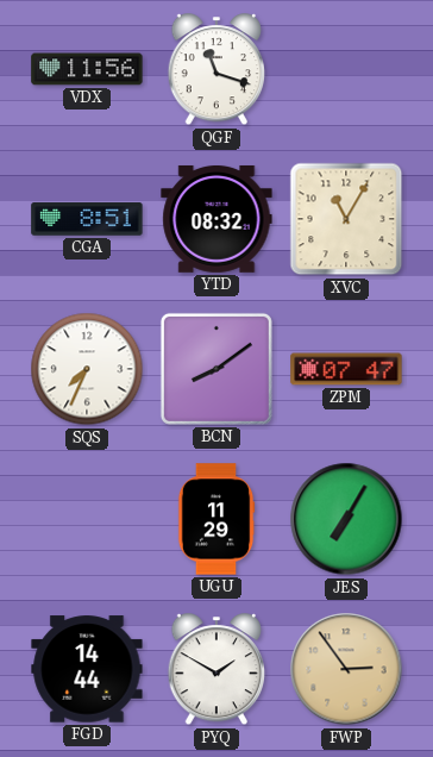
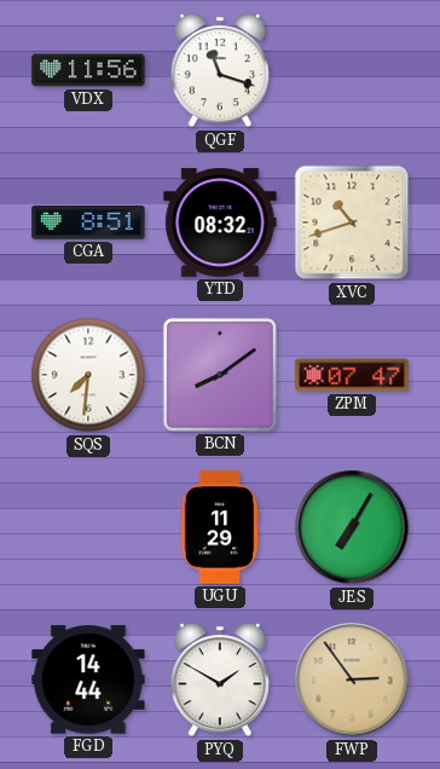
XVC: 11:05 -> 10:42 (352, 222)
SQS: 7:34 -> 7:31 (88, 375)
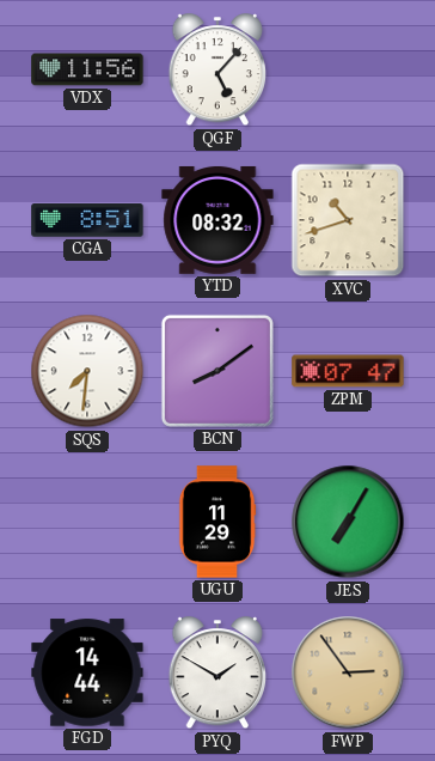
QGF: 11:18 -> 5:07 (217, 71)
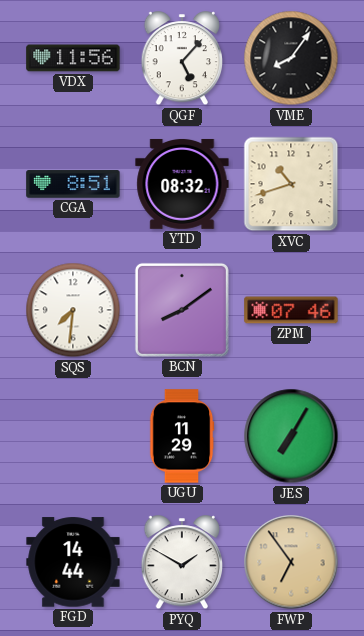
VME: none -> 8:06 (291, 58)
ZPM: 07:47 -> 07:46 (291, 310)
FWP: 2:54 -> 6:54 (291, 562)
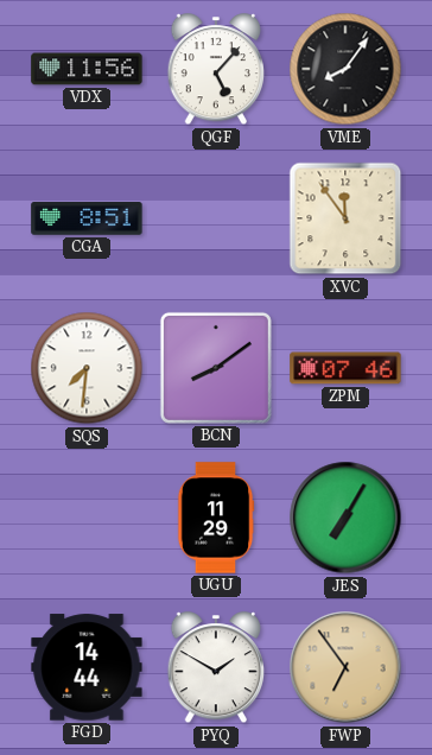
YTD: 08:32 -> none (182, 184)
XVC: 10:42 -> 11:54 (345, 218)
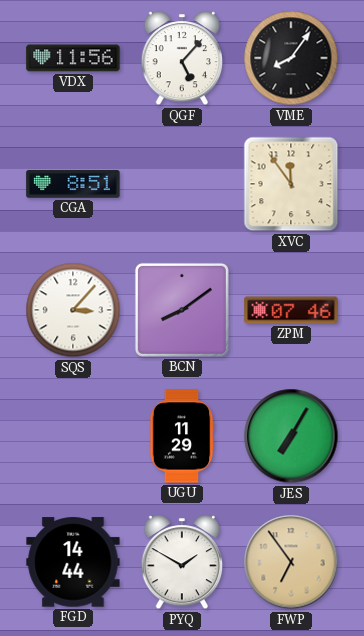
SQS: 7:31 -> 3:07 (73, 310)
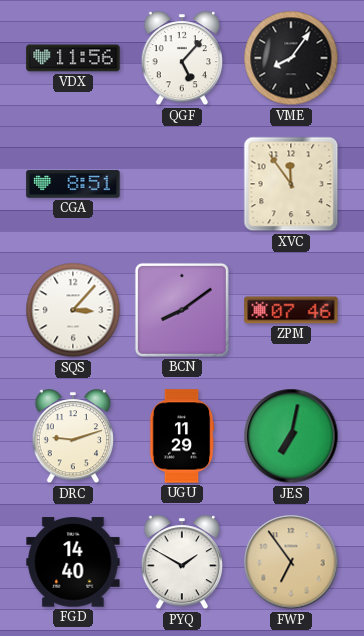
DRC: none -> 9:12 (73, 437)
JES: 7:05 -> 7:02 (291, 436)
FGD: 14:44 -> 14:40 (73, 562)
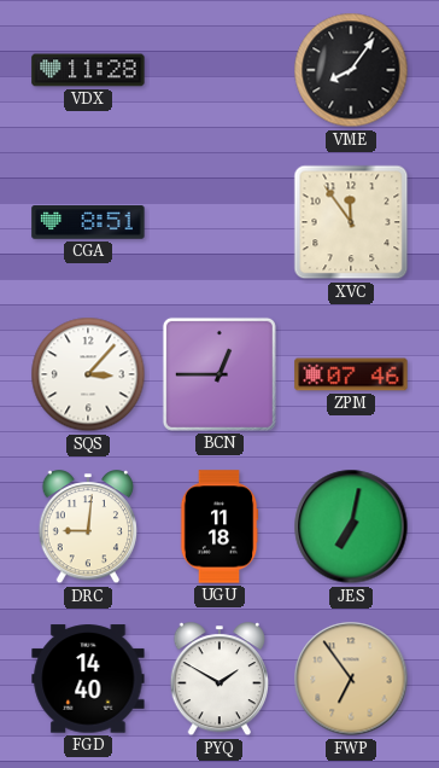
VDX: 11:56 -> 11:28 (88, 70)
QGF: 5:07 -> none (182, 59)
BCN: 8:09 -> 12:45 (219, 374)
DRC: 9:12 -> 9:01 (88, 528)
UGU: 11:29 -> 11:18 (219, 526)
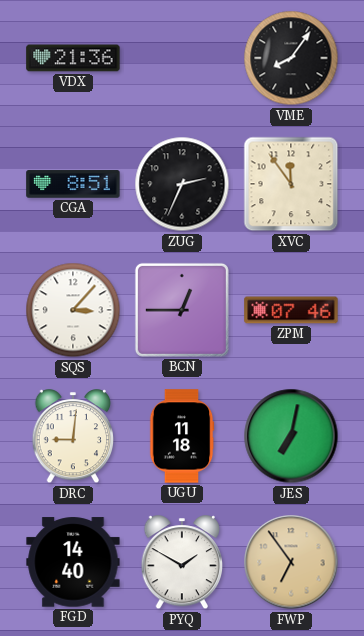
VDX: 11:28 -> 21:36 (73, 58)
ZUG: none -> 2:34 (182, 184)
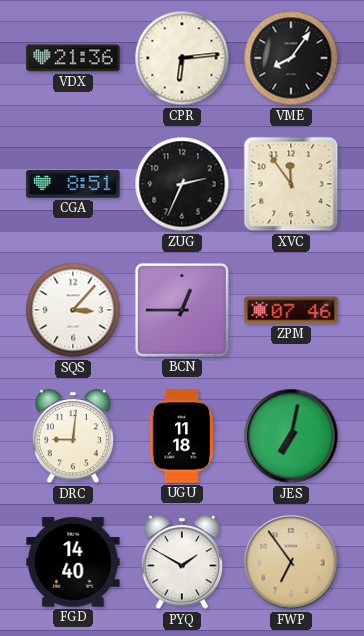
CPR: none -> 6:14 (182, 58)
